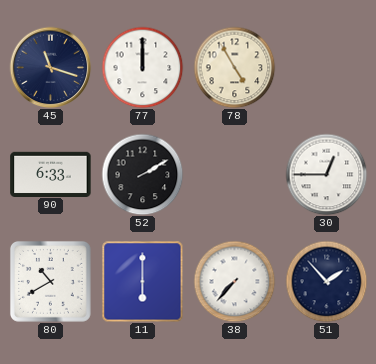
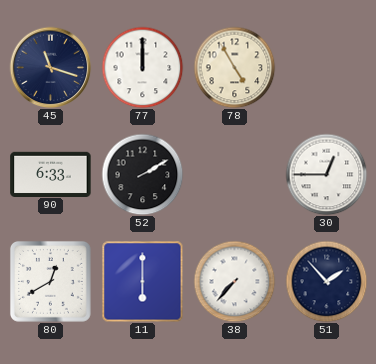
80: 10:40 -> 12:40 (50, 281)
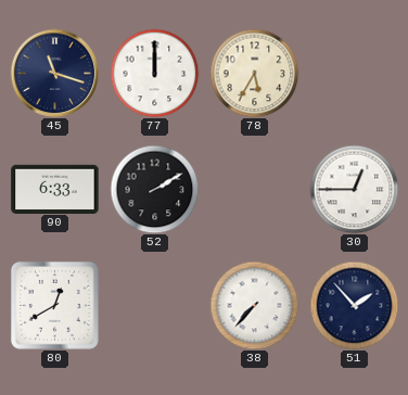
78: 4:55 -> 5:35 (254, 73)
11: 6:00 -> none (142, 281)
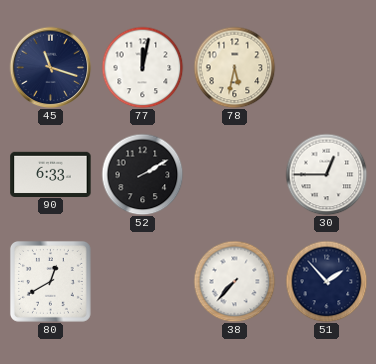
77: 12:00 -> 12:02 (142, 67)
78: 5:35 -> 5:32 (234, 67)
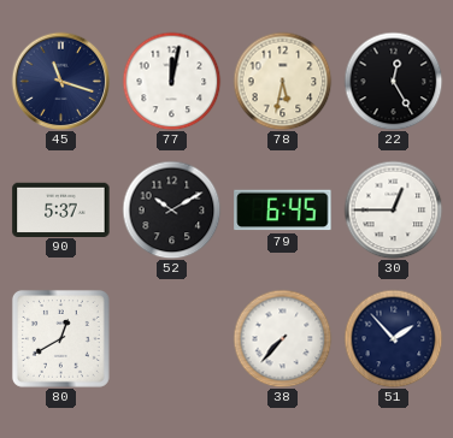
22: none -> 12:25 (393, 81)
90: 6:33 -> 5:37 (61, 209)
52: 2:10 -> 10:10 (171, 209)
79: none -> 6:45 (283, 211)
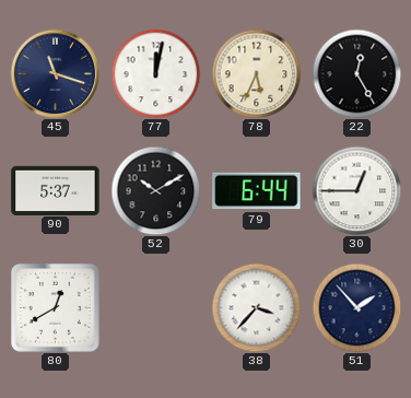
78: 5:32 -> 5:34 (256, 73)
79: 6:45 -> 6:44 (257, 191)
38: 7:37 -> 3:37 (256, 307)
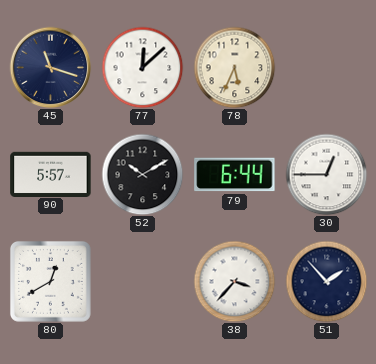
77: 12:02 -> 12:08 (142, 67)
22: 12:25 -> none (356, 73)
90: 5:37 -> 5:57 (51, 174)
